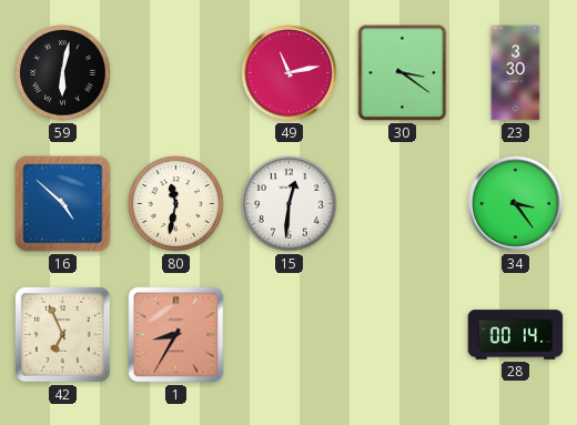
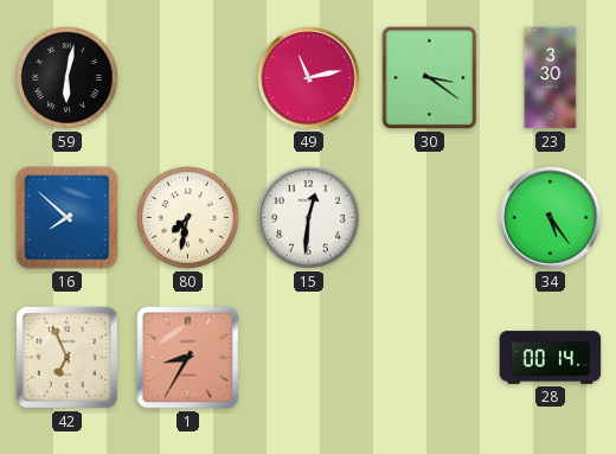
16: 4:52 -> 7:52 (68, 218)
80: 11:32 -> 7:32 (188, 218)
34: 3:24 -> 5:24 (551, 218)
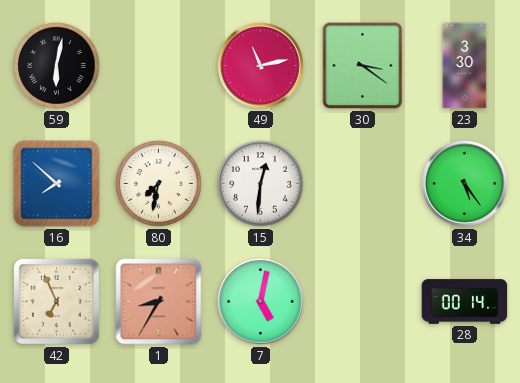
7: none -> 5:02 (261, 302)
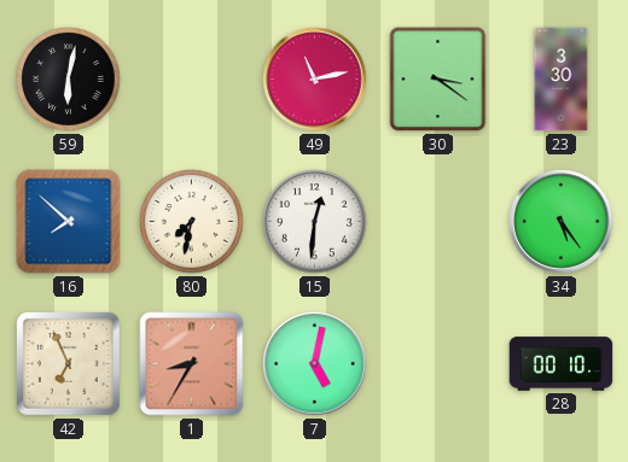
28: 00:14 -> 00:10 (562, 364)
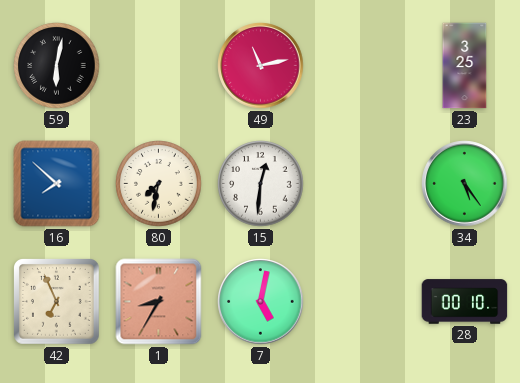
30: 3:21 -> none (438, 80)
23: 3:30 -> 3:25 (465, 66)
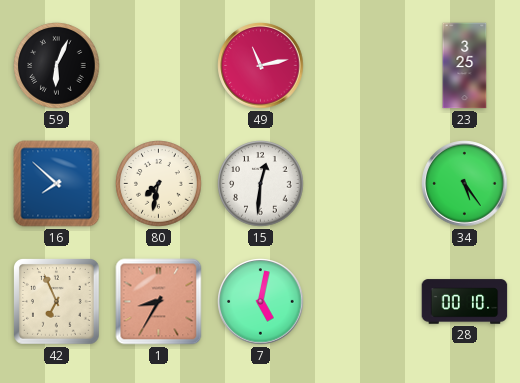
59: 6:02 -> 6:04 (57, 66)
